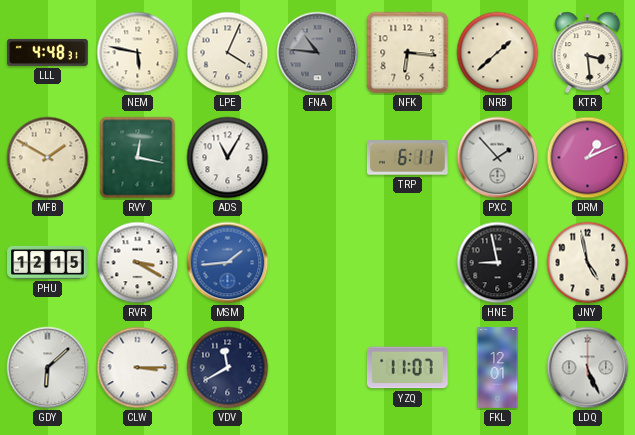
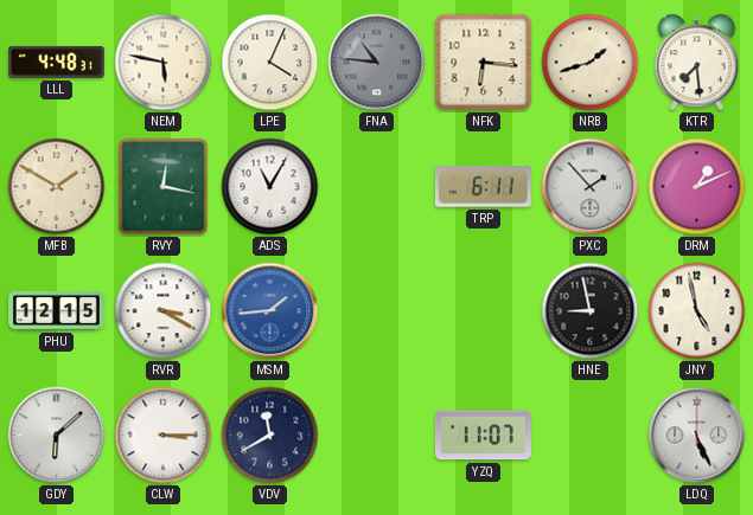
NRB: 1:38 -> 1:42 (591, 63)
KTR: 3:29 -> 7:29 (697, 63)
FKL: 12:01 -> none (498, 368)
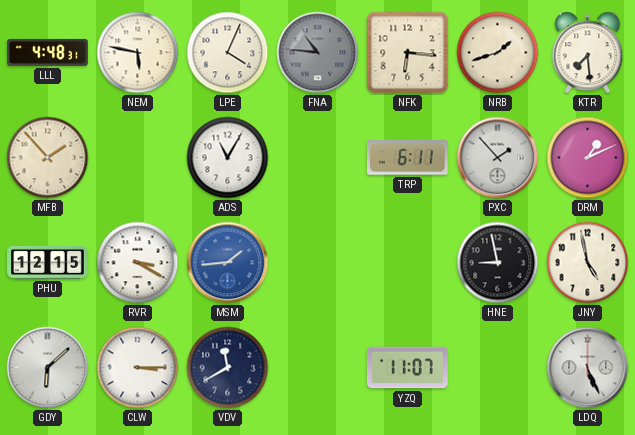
MFB: 1:50 -> 1:53 (48, 158)
RVY: 12:17 -> none (164, 187)
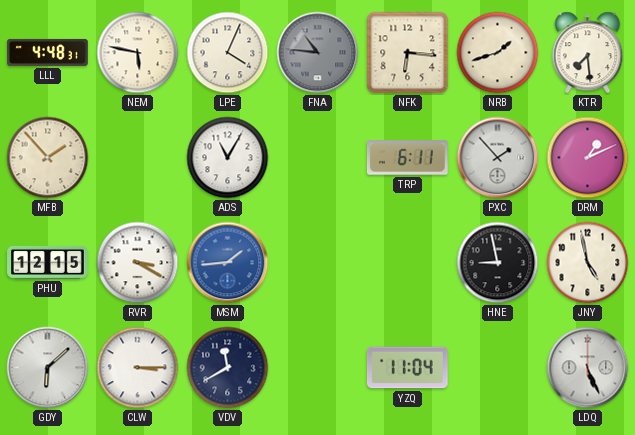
YZQ: 11:07 -> 11:04 (407, 368)
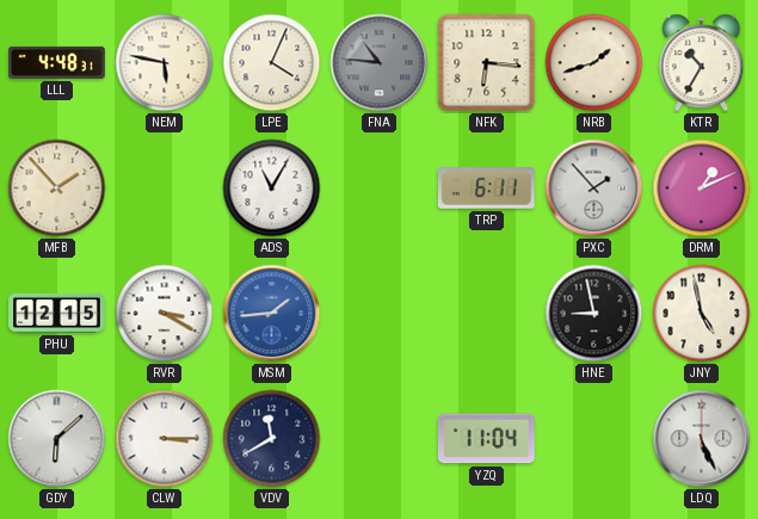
KTR: 7:29 -> 10:35 (702, 63)
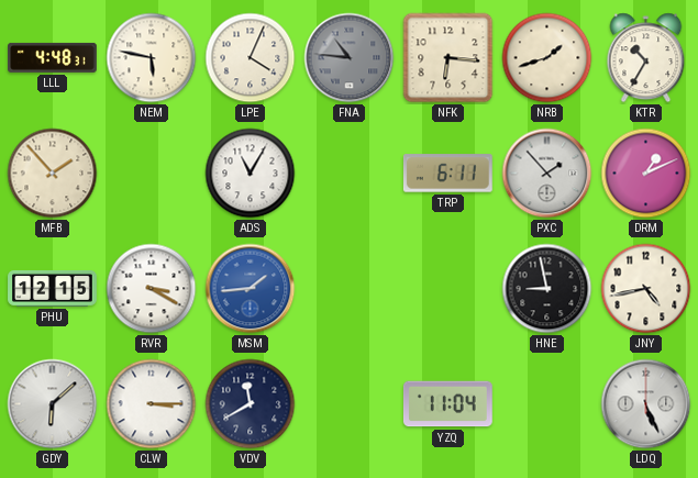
JNY: 4:58 -> 4:43 (646, 289)
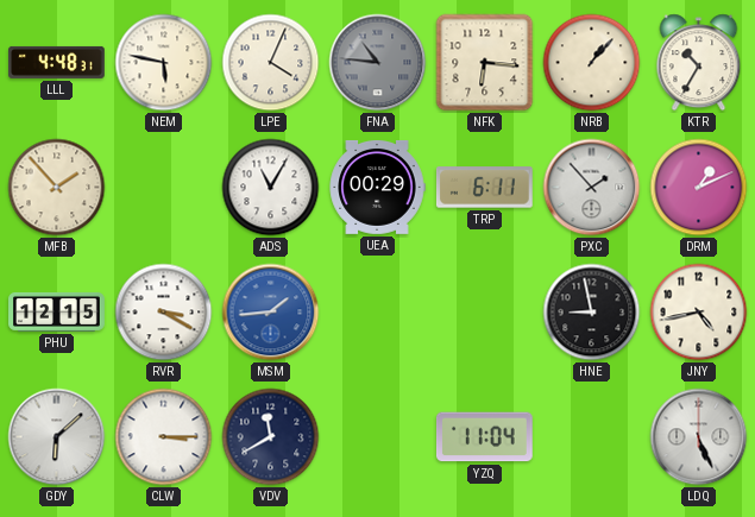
NRB: 1:42 -> 1:07 (592, 63)
UEA: none -> 00:29 (377, 187)
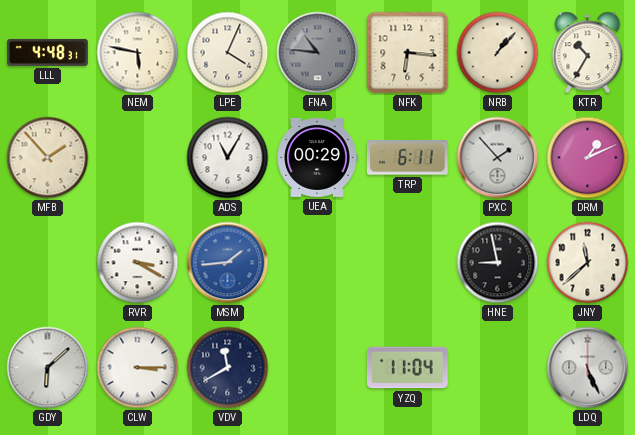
PHU: 12:15 -> none (57, 311)
JNY: 4:43 -> 11:38 (588, 263)
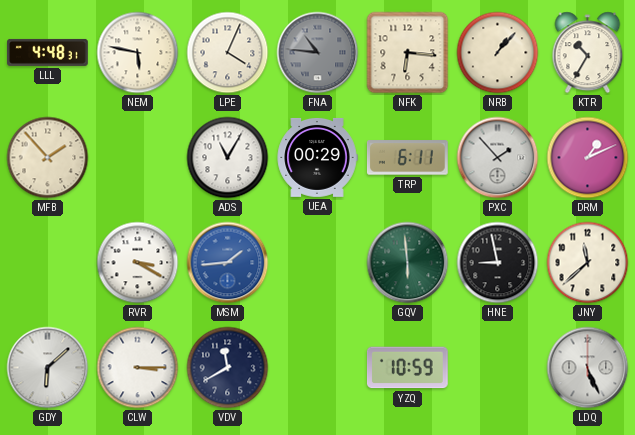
GQV: none -> 5:59 (408, 263)
YZQ: 11:04 -> 10:59 (407, 368)
